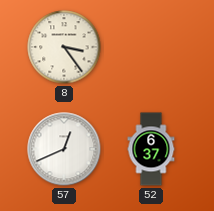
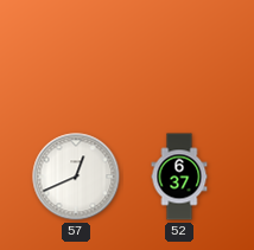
8: 3:24 -> none (64, 47)
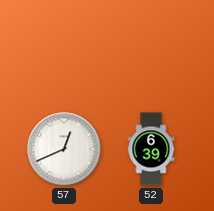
52: 6:37 -> 6:39 (151, 149)
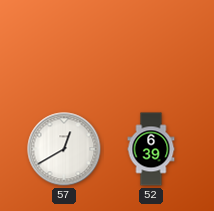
57: 12:41 -> 12:40 (64, 149)
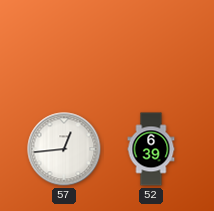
57: 12:40 -> 12:44 (64, 149)
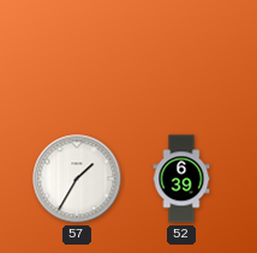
57: 12:44 -> 1:35 (77, 179)
